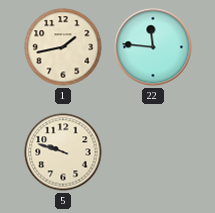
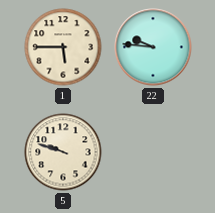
1: 1:43 -> 5:45 (63, 47)
22: 11:46 -> 9:46 (153, 47)
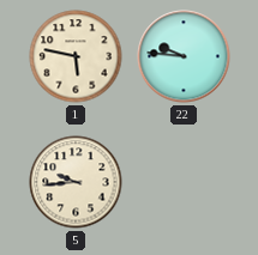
1: 5:45 -> 5:47 (76, 56)
5: 9:48 -> 9:44 (76, 182)
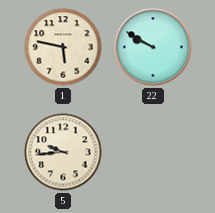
22: 9:46 -> 9:50 (153, 47)
